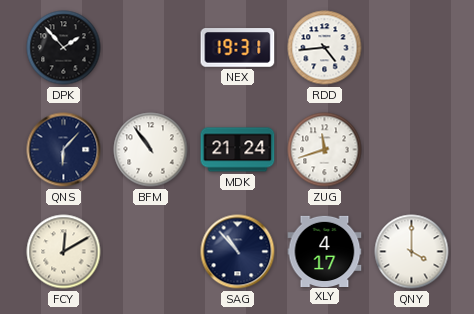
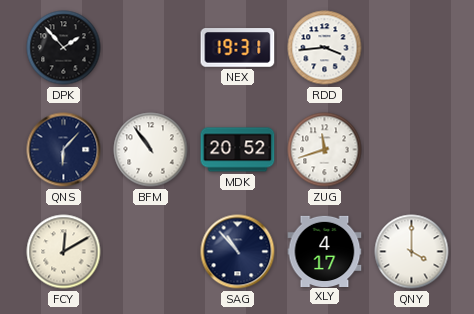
RDD: 4:44 -> 3:44 (325, 48)
MDK: 21:24 -> 20:52 (238, 150)
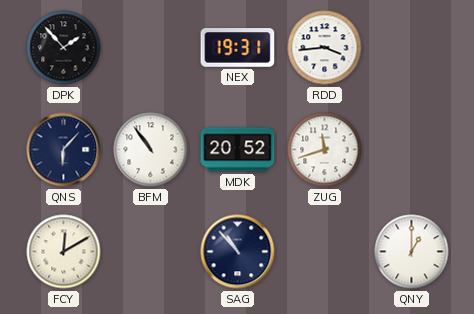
XLY: 4:17 -> none (325, 251)
QNY: 4:00 -> 1:00 (412, 252)
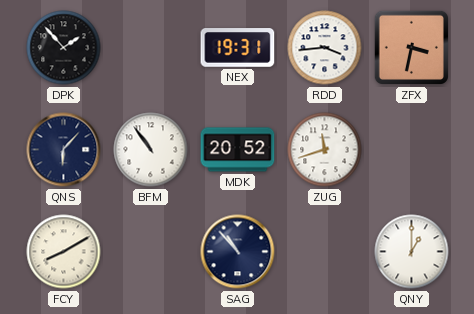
ZFX: none -> 3:32 (411, 47)
FCY: 12:10 -> 8:10 (64, 252)
